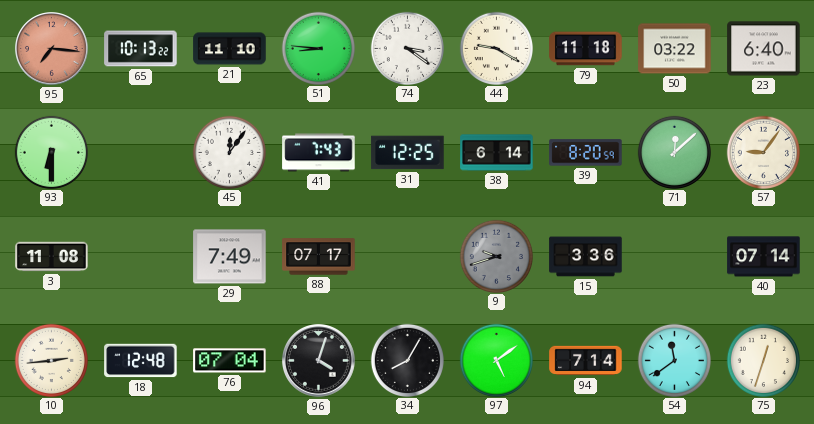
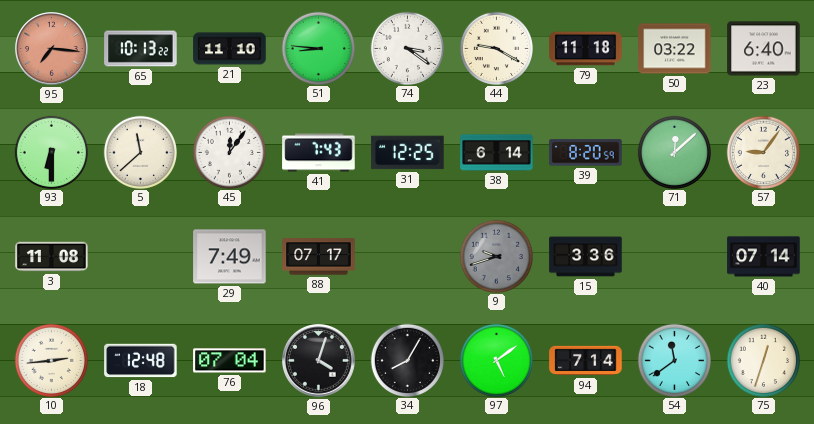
5: none -> 11:38 (140, 152)
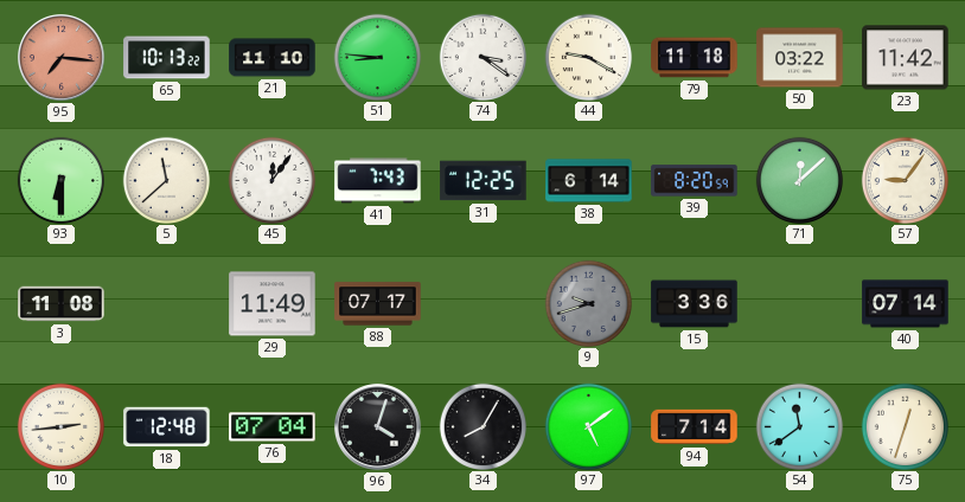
23: 6:40 -> 11:42 (906, 58)
29: 7:49 -> 11:49 (273, 304)
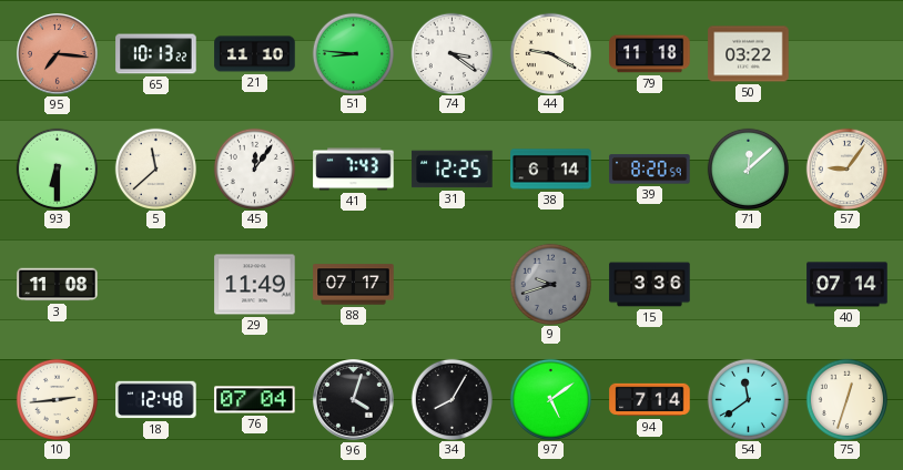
23: 11:42 -> none (906, 58)
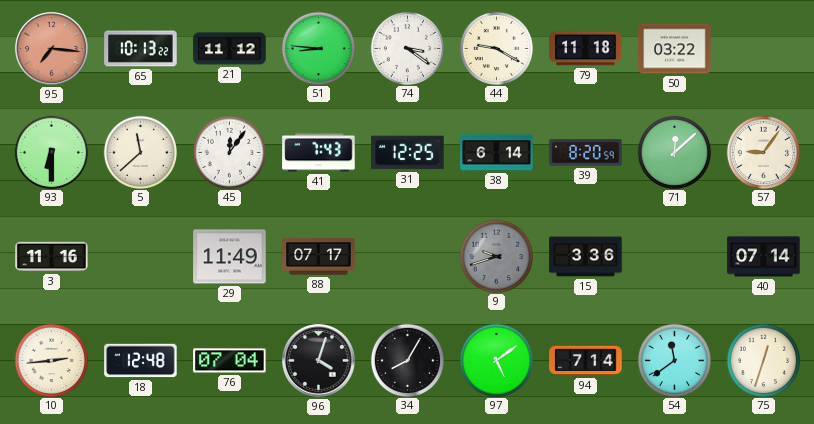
21: 11:10 -> 11:12 (230, 49)
3: 11:08 -> 11:16 (52, 257)
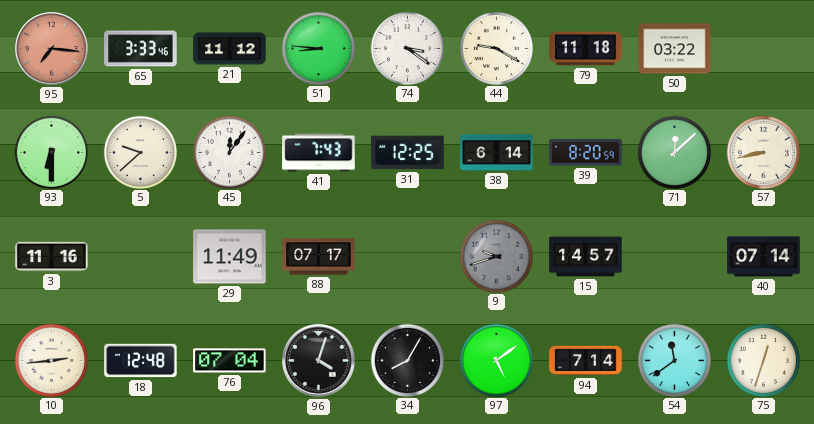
65: 10:13 -> 3:33 (141, 49)
5: 11:38 -> 9:38 (140, 152)
57: 9:06 -> 8:43 (763, 152)
15: 3:36 -> 14:57 (586, 257)
